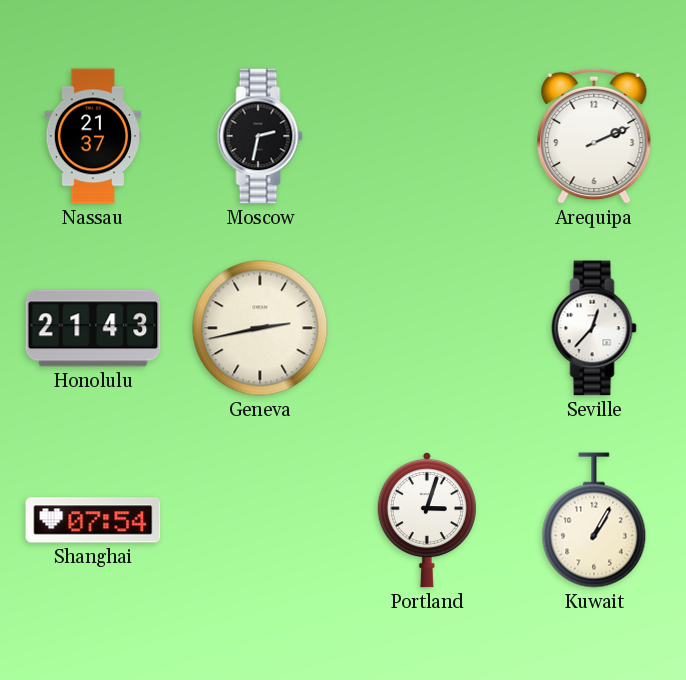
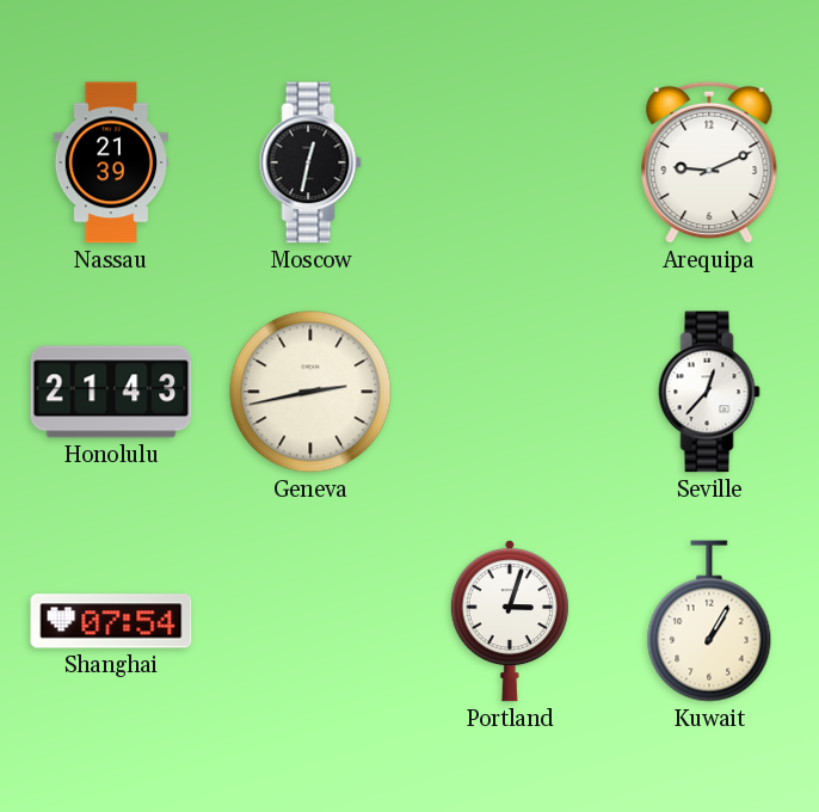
Nassau: 21:37 -> 21:39 (111, 162)
Moscow: 2:32 -> 12:32 (310, 162)
Arequipa: 2:11 -> 9:11 (709, 162)
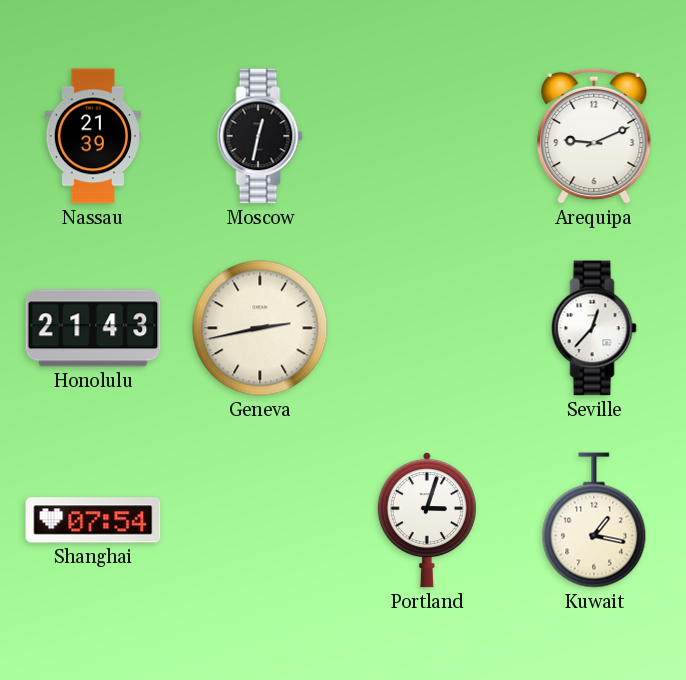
Kuwait: 1:05 -> 1:17 (594, 520)
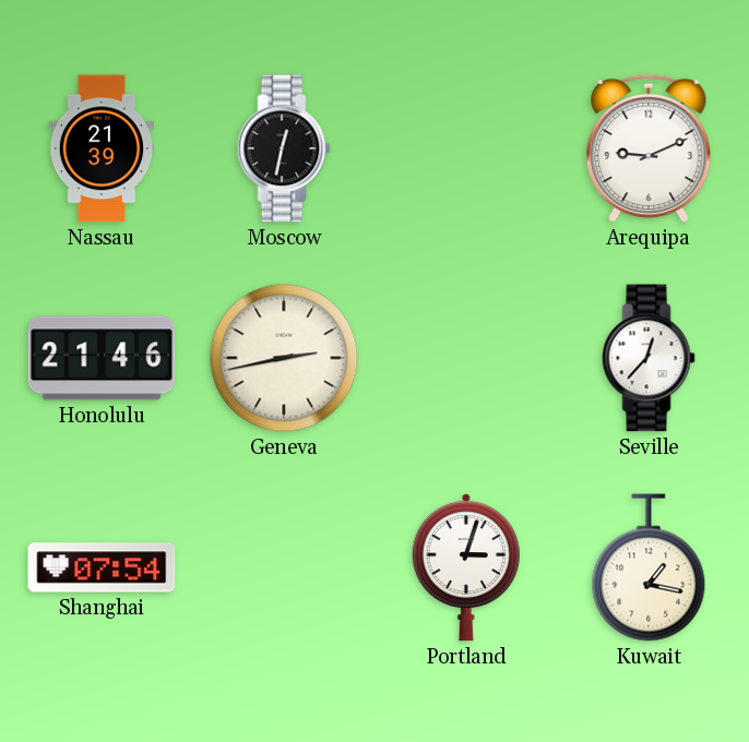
Honolulu: 21:43 -> 21:46 (102, 358)
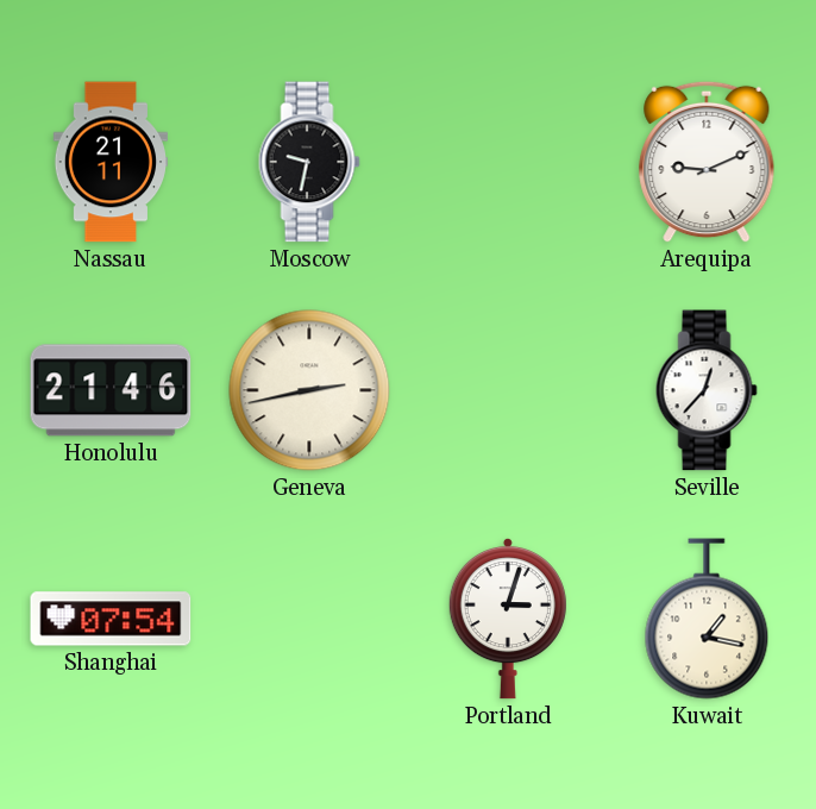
Nassau: 21:39 -> 21:11 (111, 162)
Moscow: 12:32 -> 9:32 (309, 162)
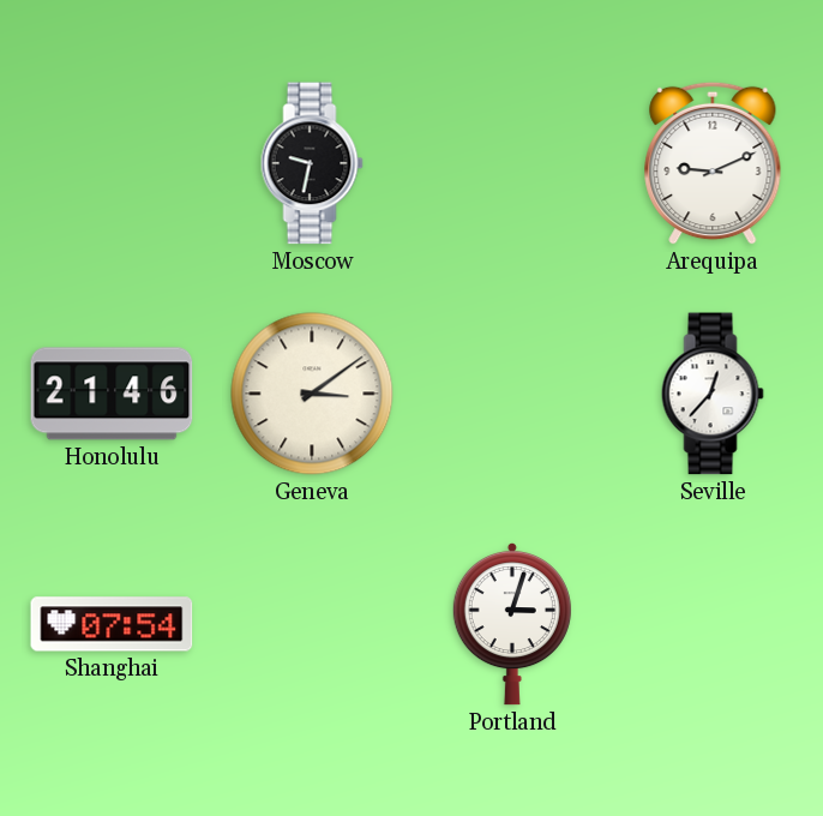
Nassau: 21:11 -> none (111, 162)
Geneva: 2:43 -> 3:09 (312, 394)
Kuwait: 1:17 -> none (707, 619)
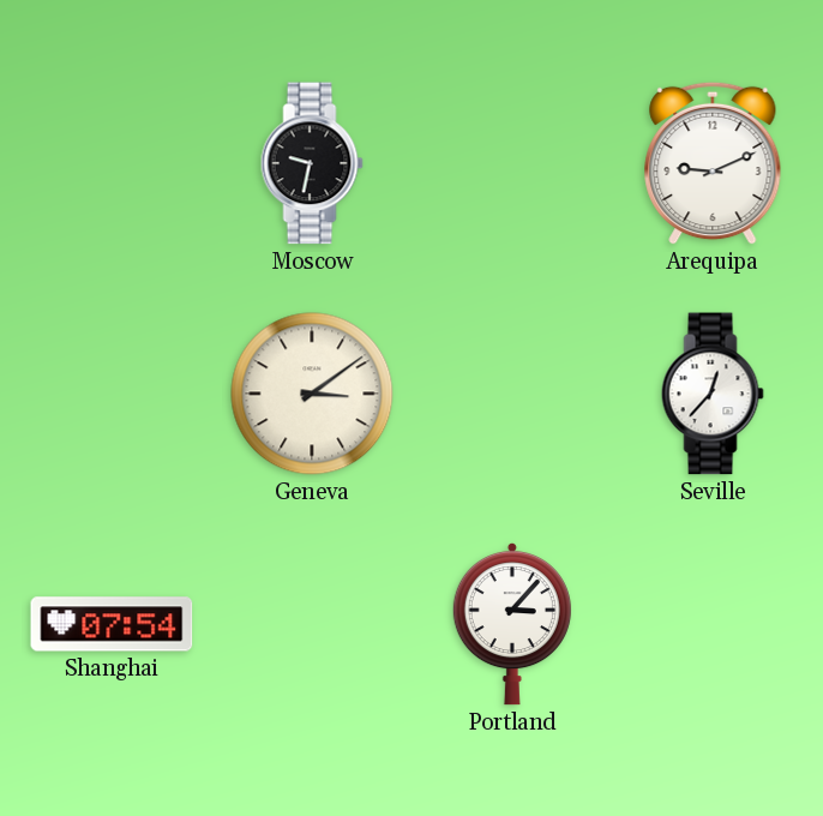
Honolulu: 21:46 -> none (112, 394)
Portland: 3:03 -> 3:07 (512, 624)
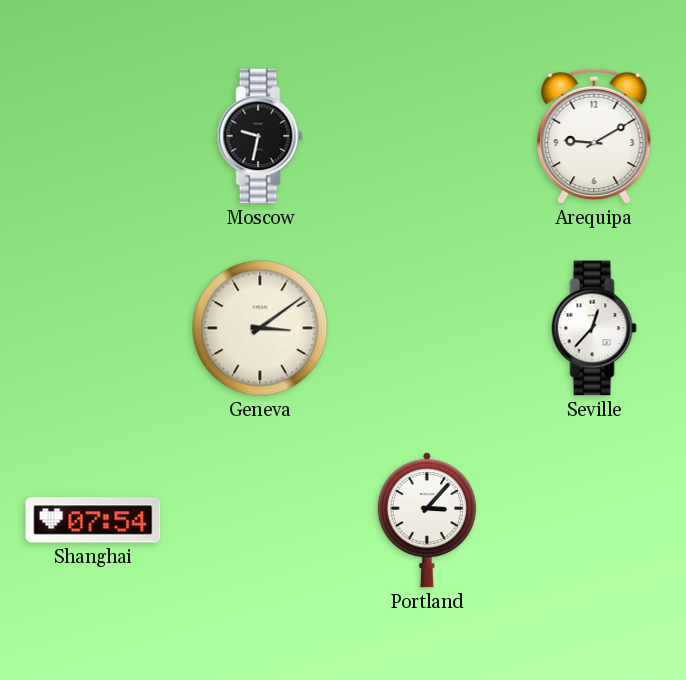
Arequipa: 9:11 -> 9:10 (594, 136)
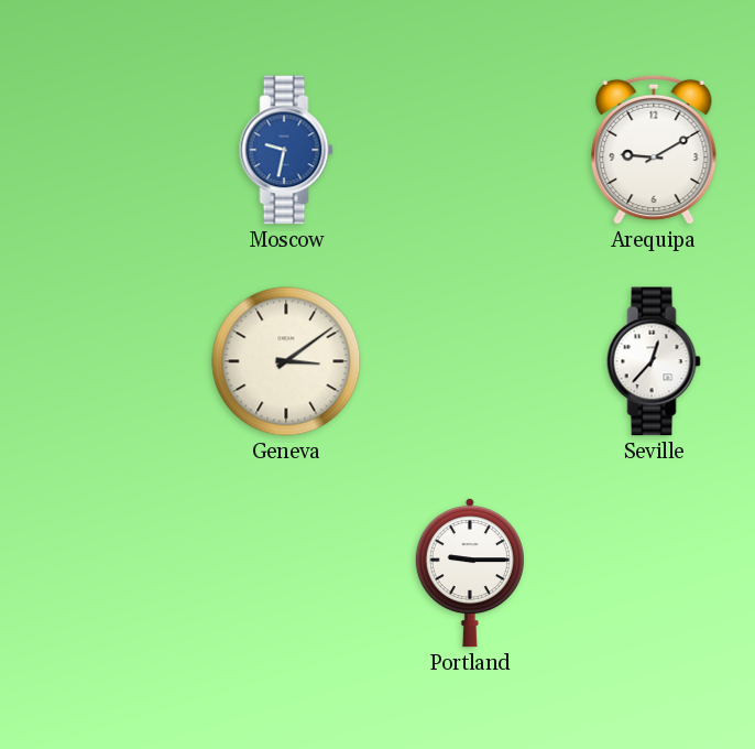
Moscow dial: black -> blue (286, 150)
Shanghai: 07:54 -> none (93, 520)
Portland: 3:07 -> 9:15 (470, 573)
